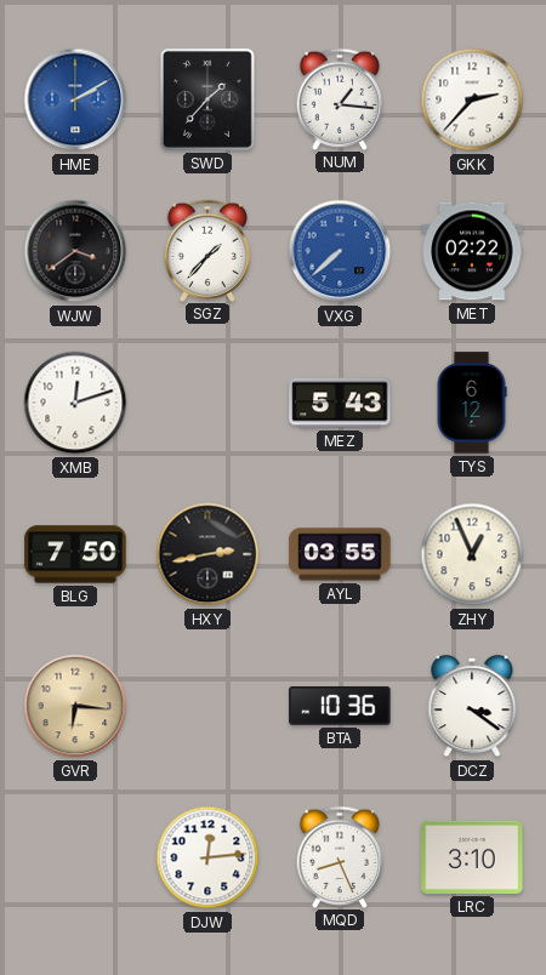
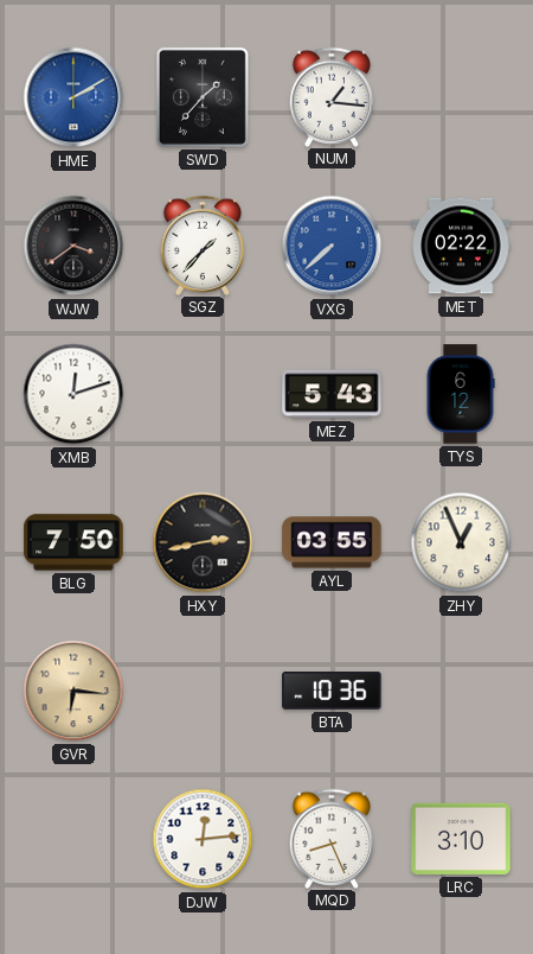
GKK: 2:37 -> none (472, 99)
DCZ: 3:21 -> none (472, 706)
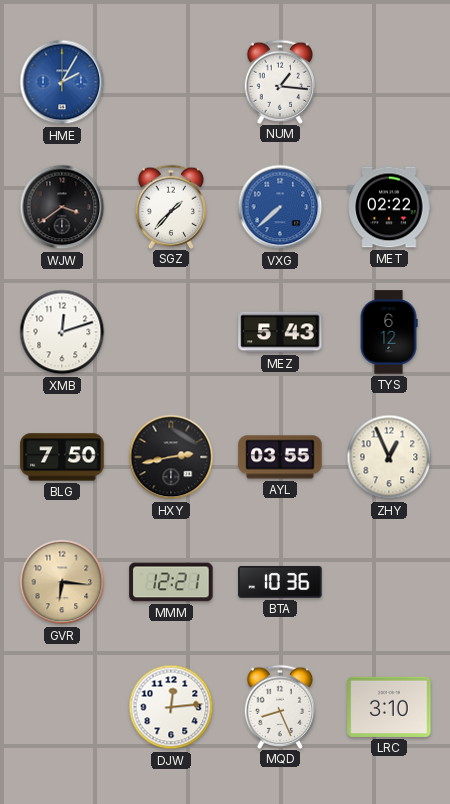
HME: 2:10 -> 2:05 (62, 82)
SWD: 1:37 -> none (203, 97)
MMM: none -> 12:21 (171, 582)
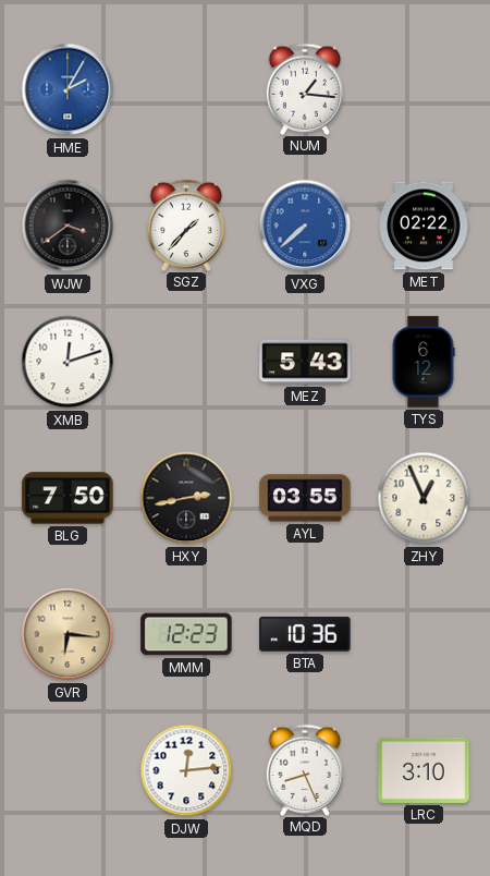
MMM: 12:21 -> 12:23 (186, 634)
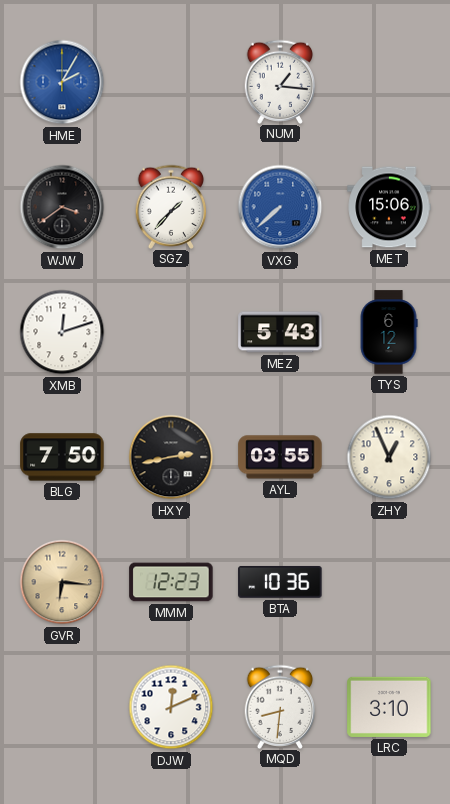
MET: 02:22 -> 15:06 (389, 207)
DJW: 12:14 -> 12:11 (171, 707)
MQD: 8:26 -> 8:31 (280, 706)
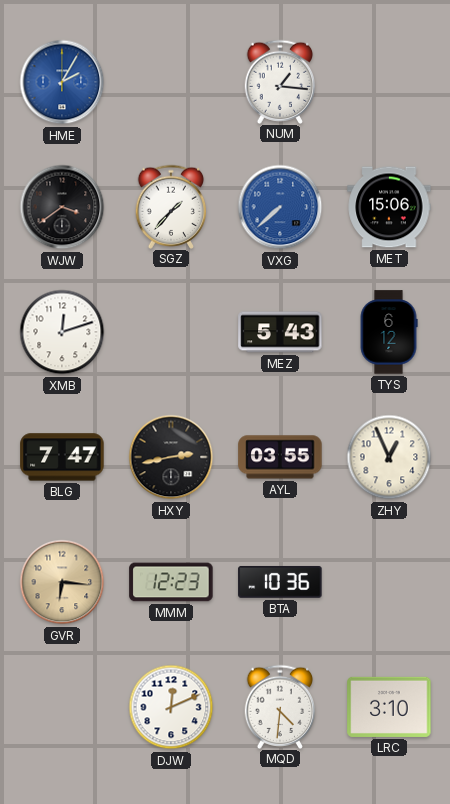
BLG: 7:50 -> 7:47 (62, 457)
MQD: 8:31 -> 4:31 (280, 706)
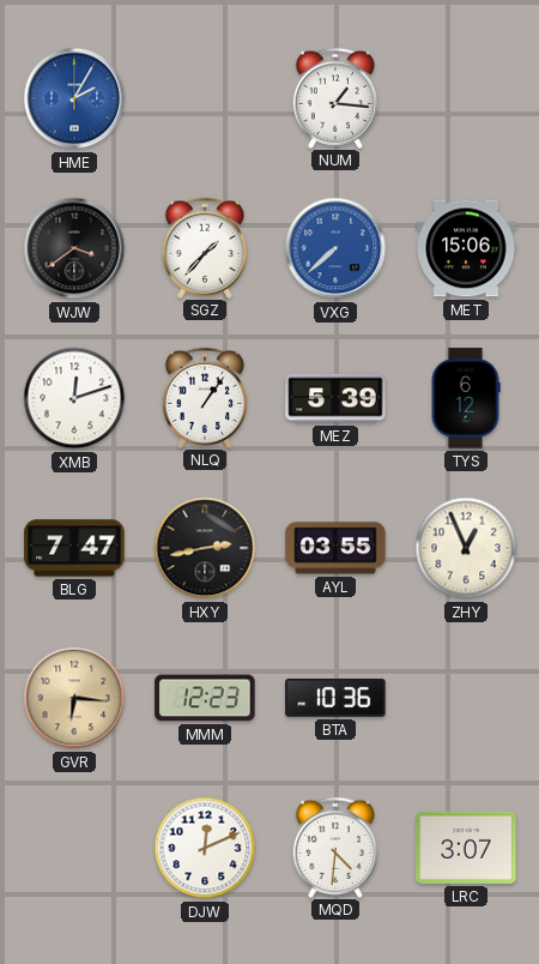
NLQ: none -> 1:06 (205, 397)
MEZ: 5:43 -> 5:39 (335, 398)
LRC: 3:10 -> 3:07 (466, 848)
